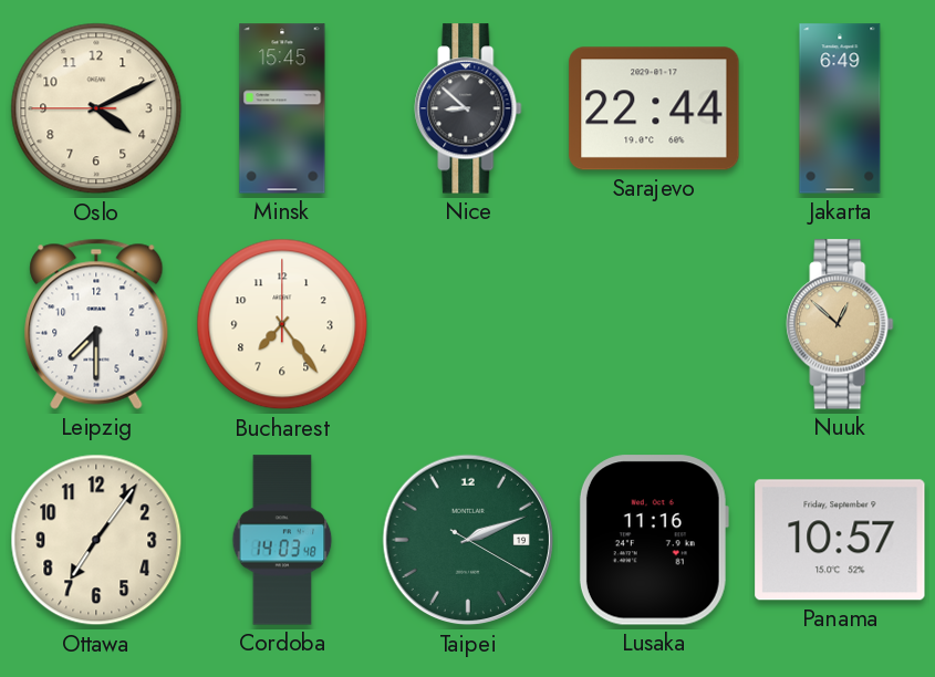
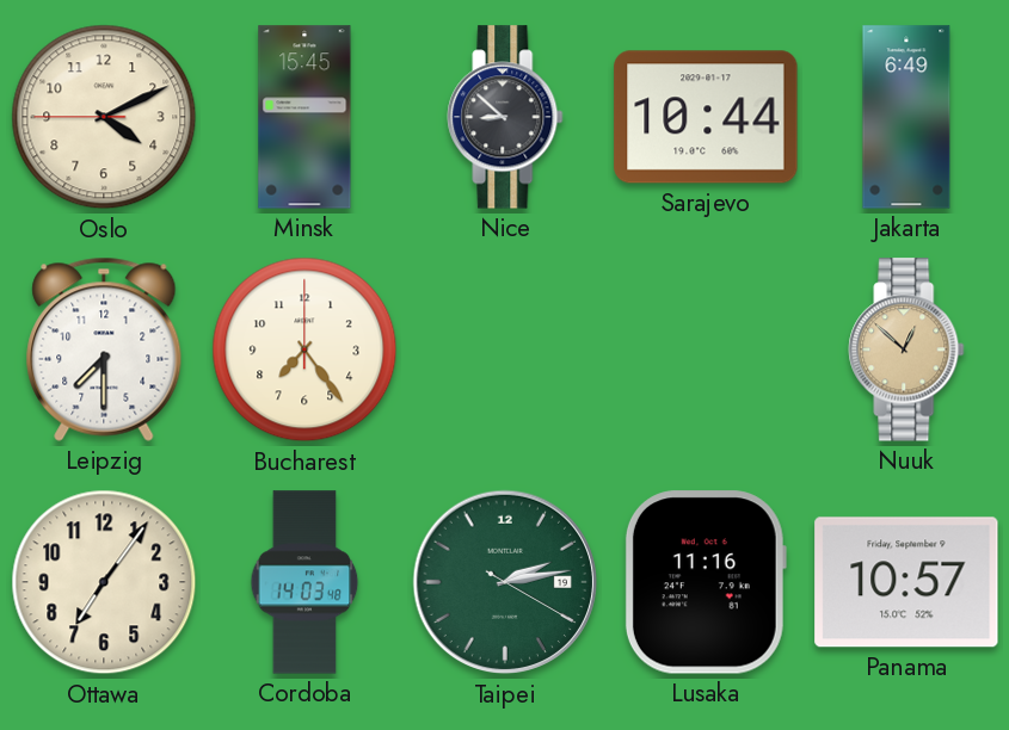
Sarajevo: 22:44 -> 10:44 (706, 117)
Taipei: 2:11 -> 2:13 (505, 582)
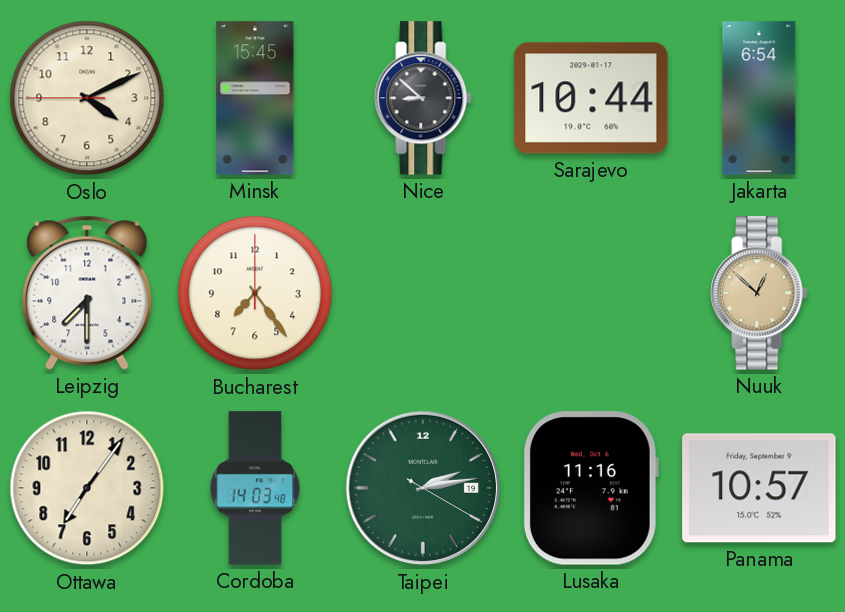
Jakarta: 6:49 -> 6:54 (759, 98)
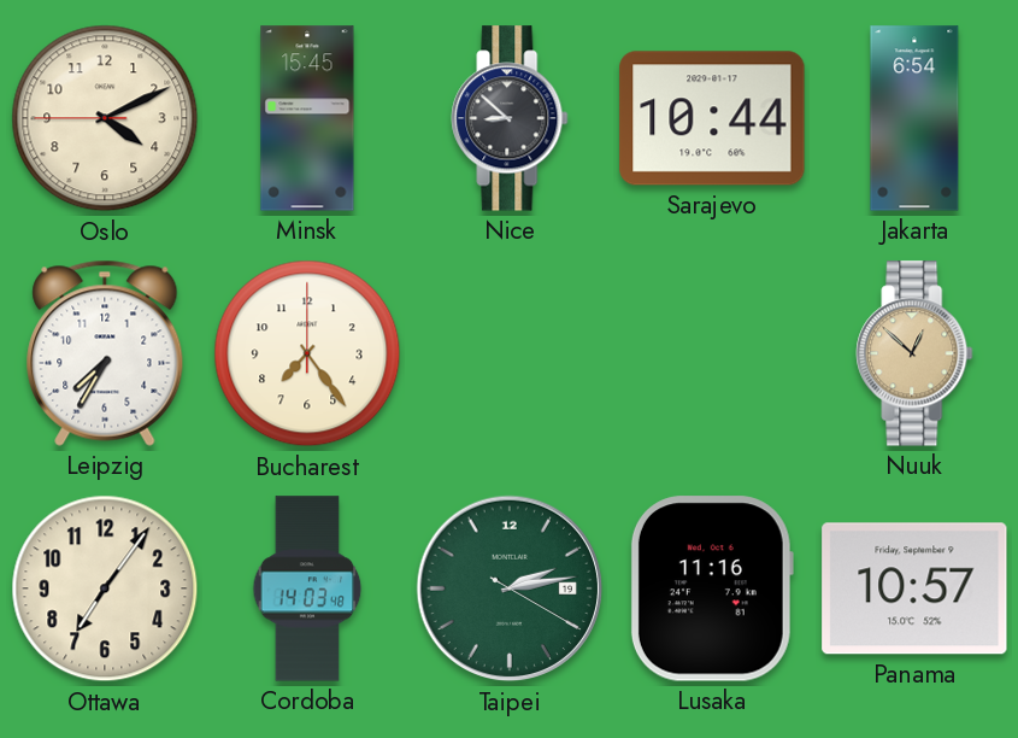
Leipzig: 7:30 -> 7:35 (105, 353)
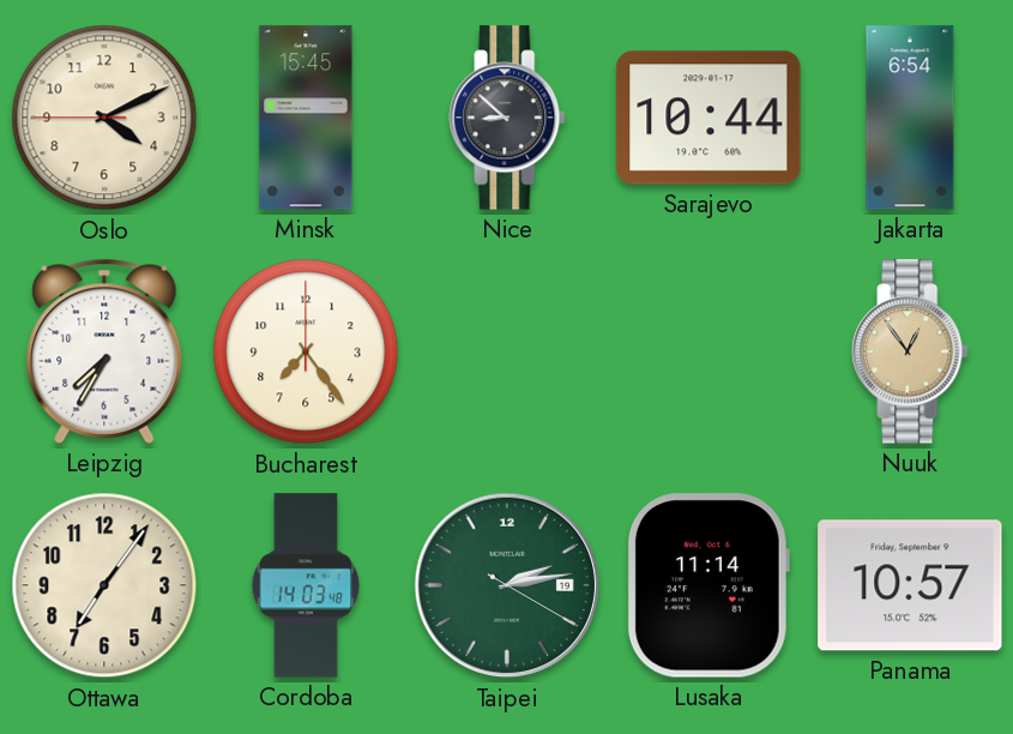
Nuuk: 12:52 -> 12:54 (910, 351)
Lusaka: 11:16 -> 11:14 (709, 585)
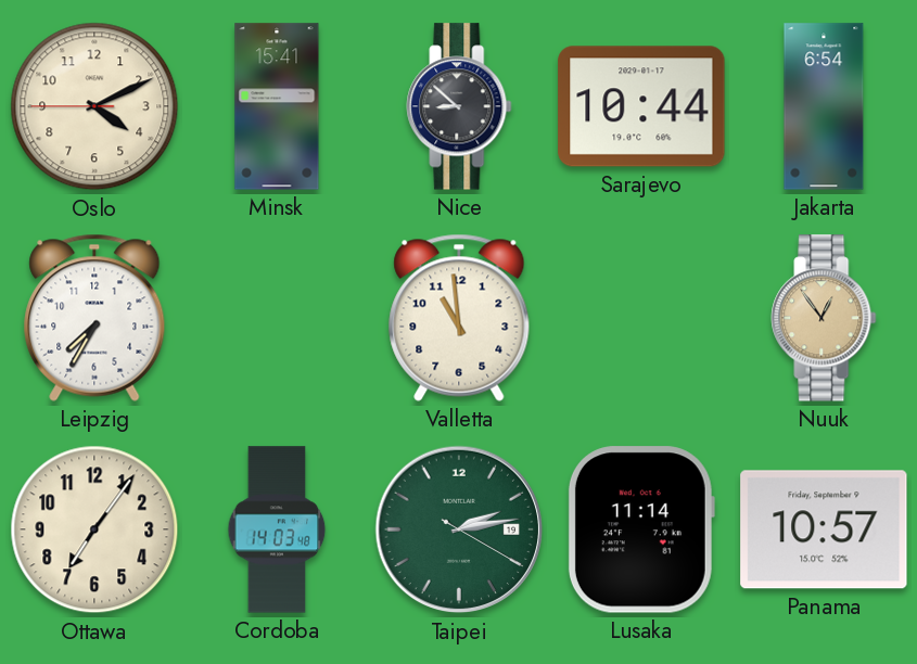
Minsk: 15:45 -> 15:41 (277, 106)
Bucharest: 7:24 -> none (306, 351)
Valletta: none -> 10:59 (459, 318)
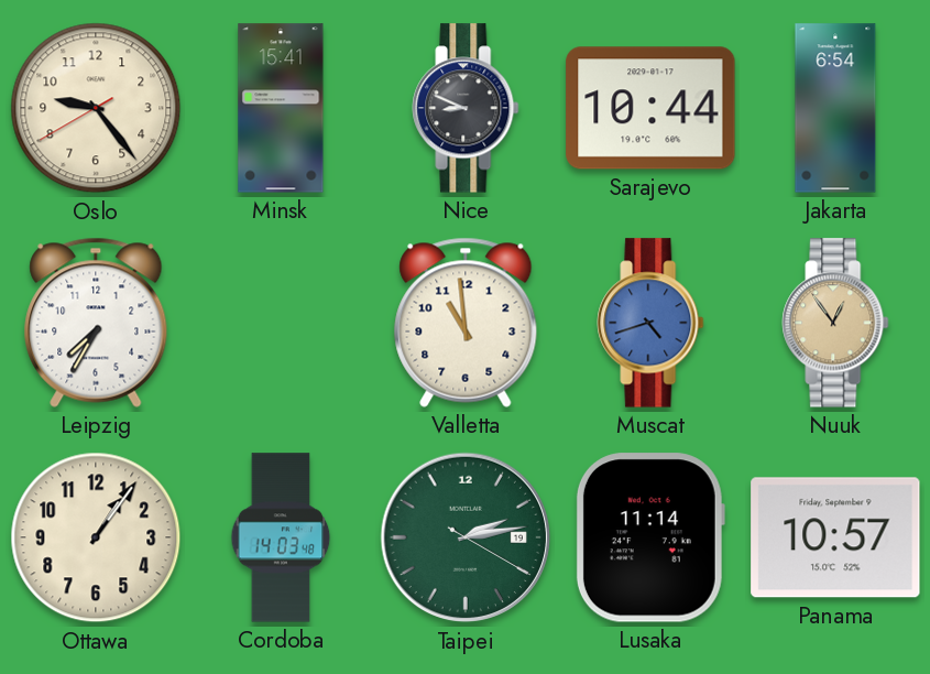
Oslo: 4:10 -> 9:23 (96, 108)
Nice: 8:52 -> 8:49 (466, 108)
Muscat: none -> 4:42 (650, 323)
Ottawa: 7:06 -> 1:06 (96, 537)
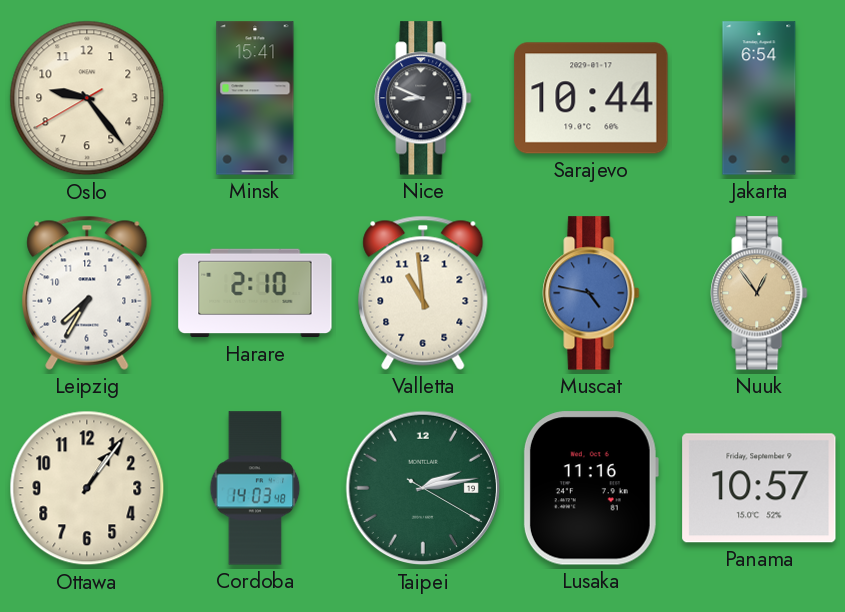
Harare: none -> 2:10 (255, 293)
Muscat: 4:42 -> 4:47 (591, 293)
Lusaka: 11:14 -> 11:16 (591, 488)
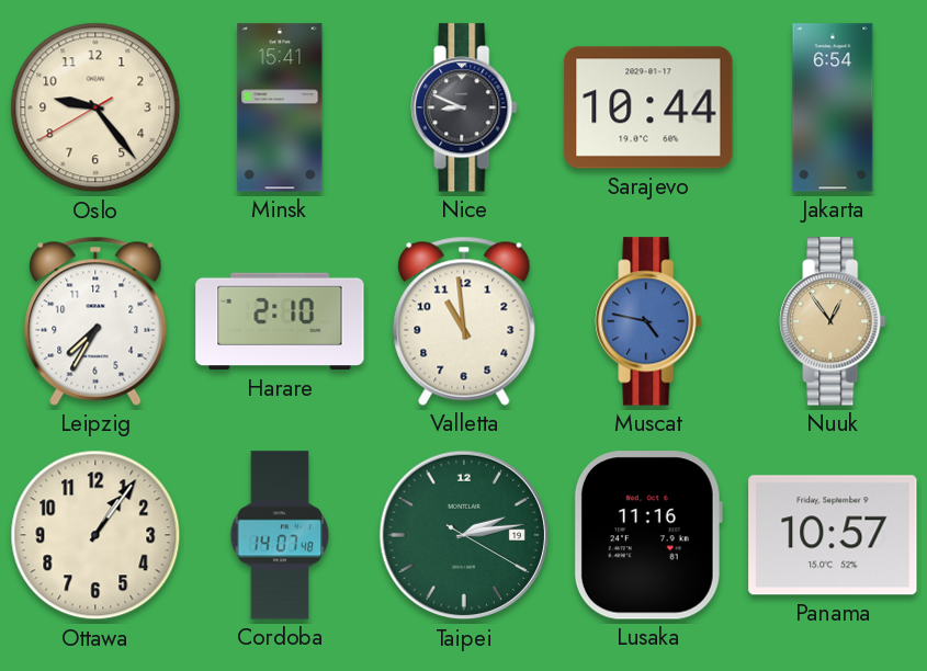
Cordoba: 14:03 -> 14:07 (280, 535)
